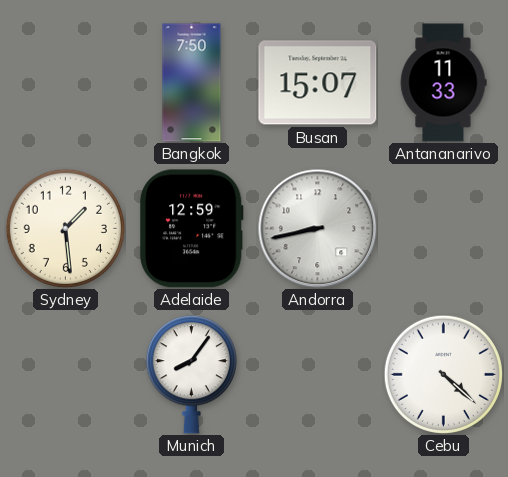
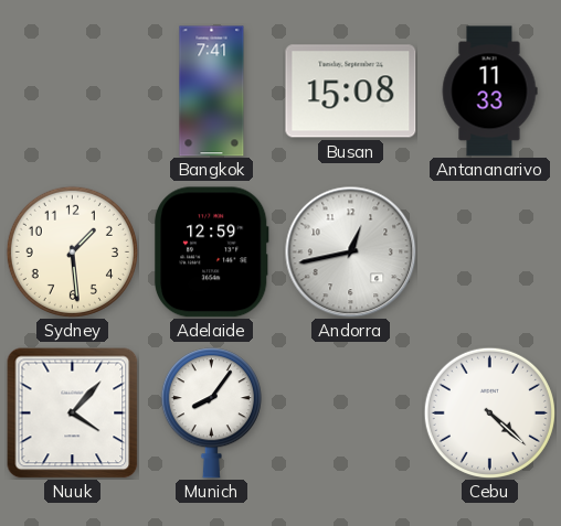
Bangkok: 7:50 -> 7:41 (212, 92)
Busan: 15:07 -> 15:08 (351, 92)
Andorra: 8:43 -> 12:43 (351, 253)
Nuuk: none -> 4:07 (72, 414)
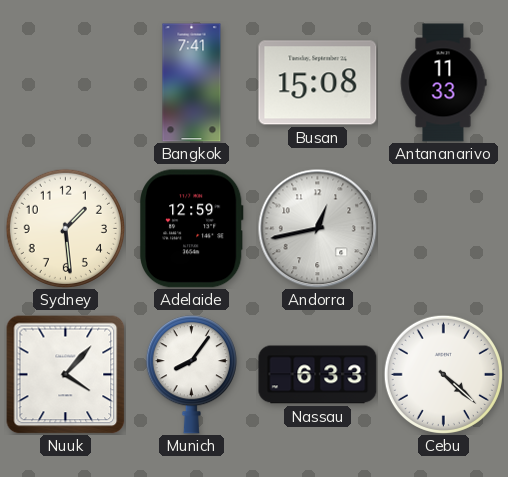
Nassau: none -> 6:33 (318, 375)
